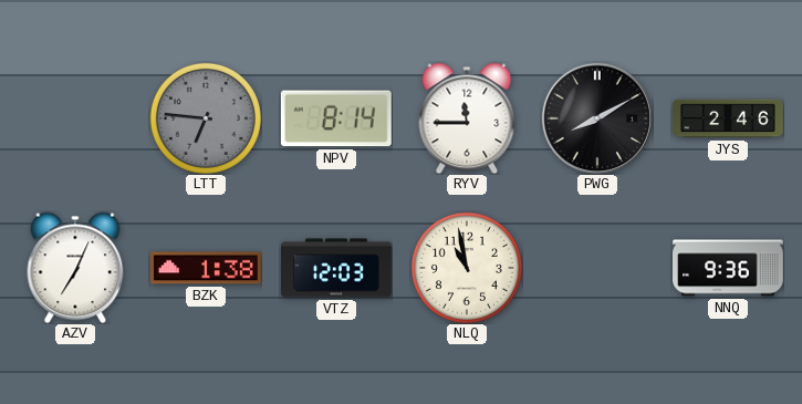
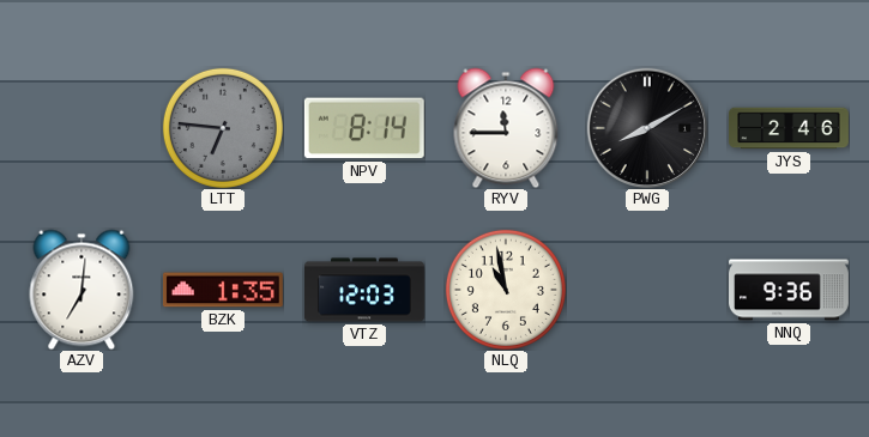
AZV: 7:04 -> 7:01 (82, 290)
BZK: 1:38 -> 1:35 (223, 290)
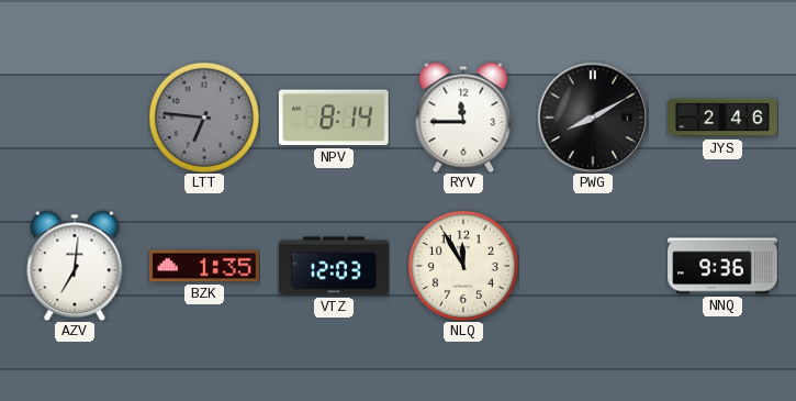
NLQ: 10:58 -> 11:55 (463, 266)
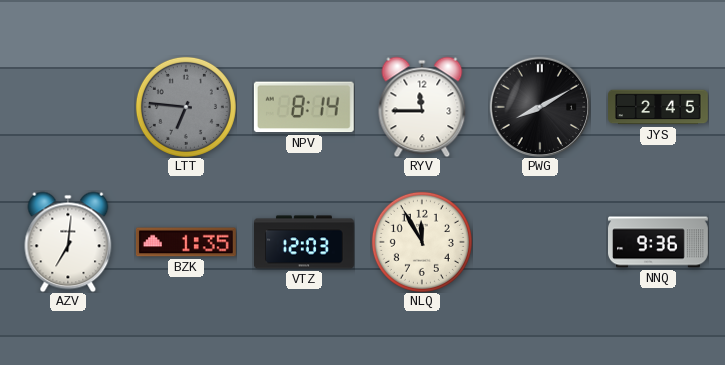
JYS: 2:46 -> 2:45 (658, 107)
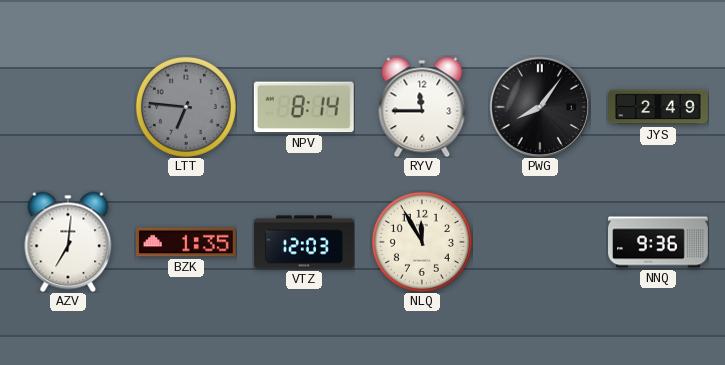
PWG: 8:10 -> 8:06 (540, 107)
JYS: 2:45 -> 2:49 (658, 107)
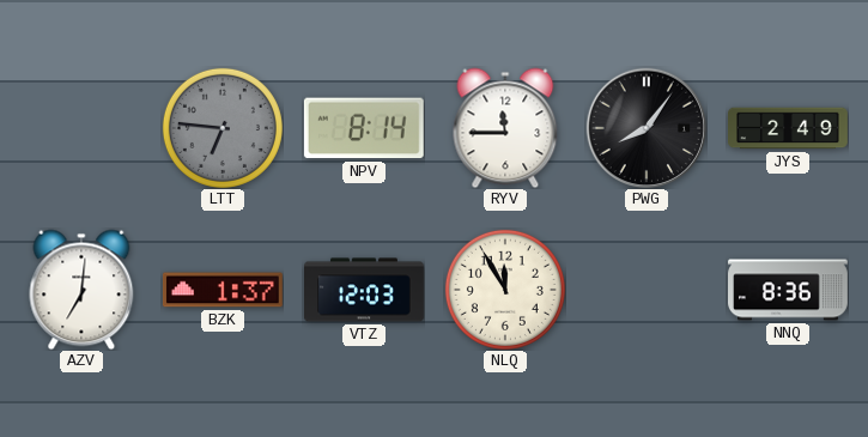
BZK: 1:35 -> 1:37 (223, 290)
NNQ: 9:36 -> 8:36 (788, 290)
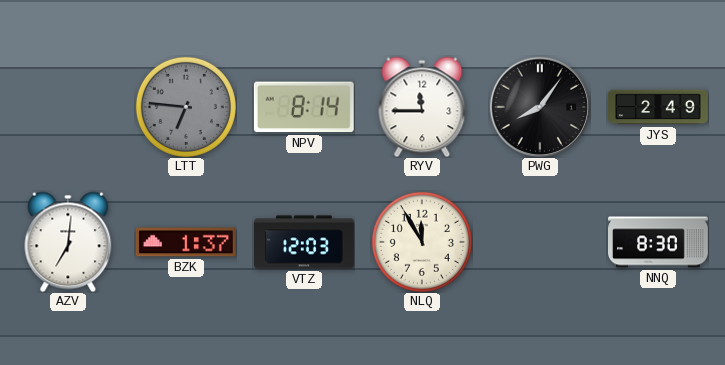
NNQ: 8:36 -> 8:30 (658, 242)
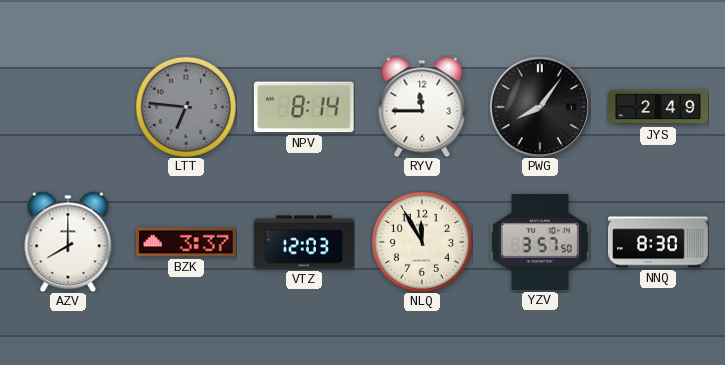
AZV: 7:01 -> 8:00 (68, 242)
BZK: 1:37 -> 3:37 (186, 242)
YZV: none -> 3:57 (540, 242)
